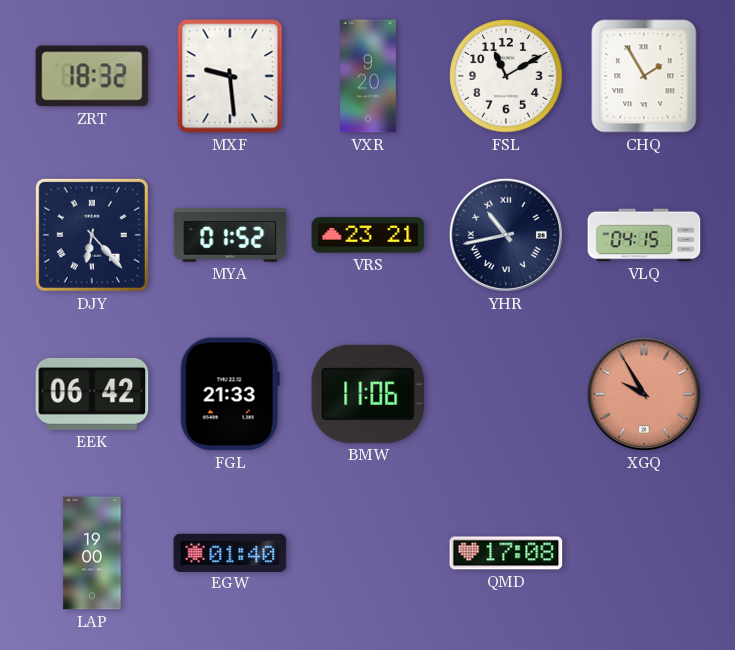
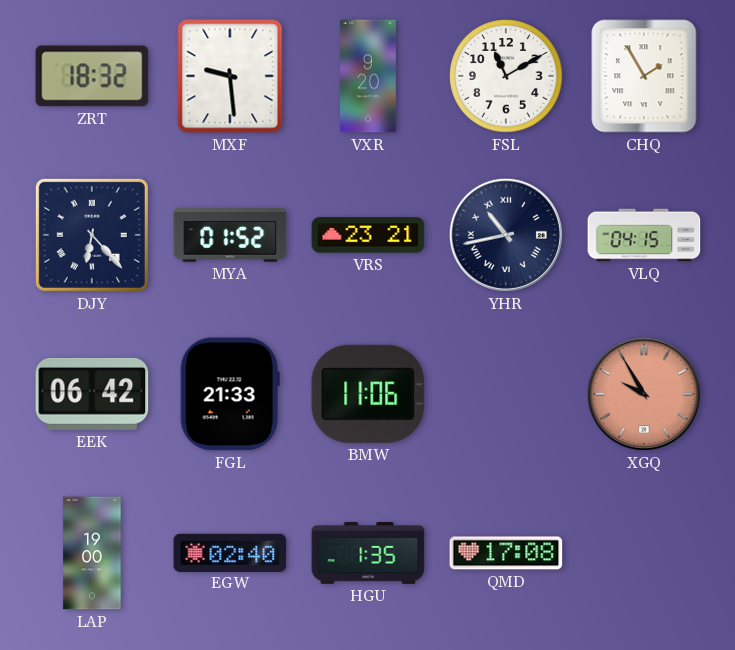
EGW: 01:40 -> 02:40 (230, 552)
HGU: none -> 1:35 (368, 553)
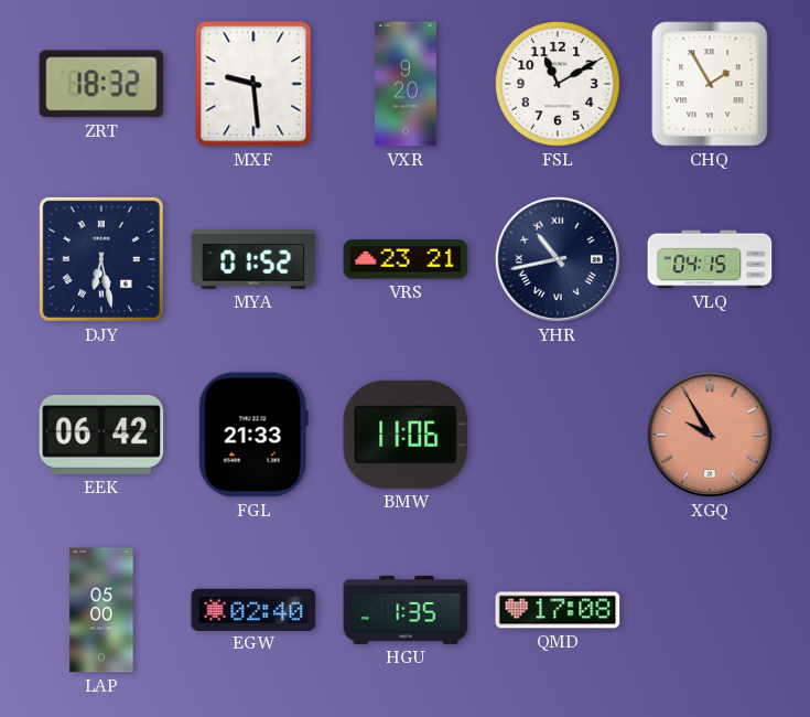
DJY: 6:23 -> 6:28 (101, 259)
LAP: 19:00 -> 05:00 (101, 610)
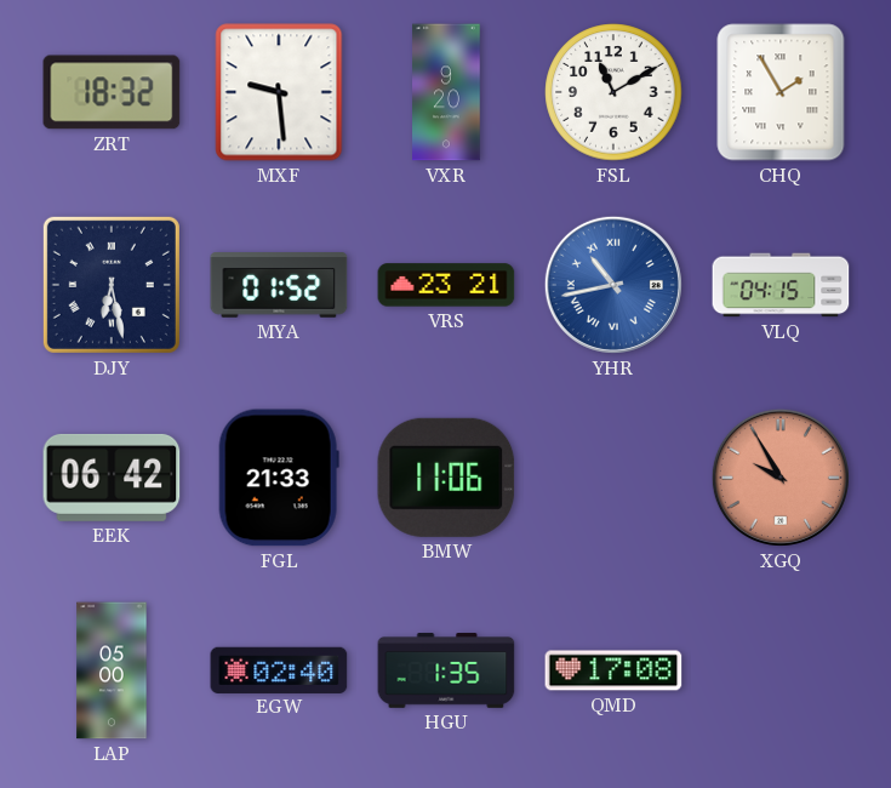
YHR dial: navy -> blue (613, 285)
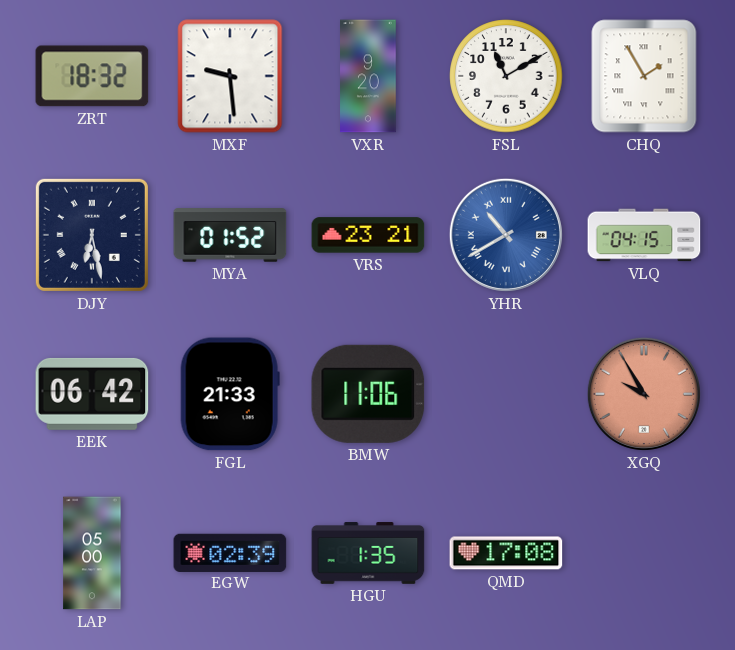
YHR: 10:43 -> 10:40 (506, 235)
EGW: 02:40 -> 02:39 (230, 552)
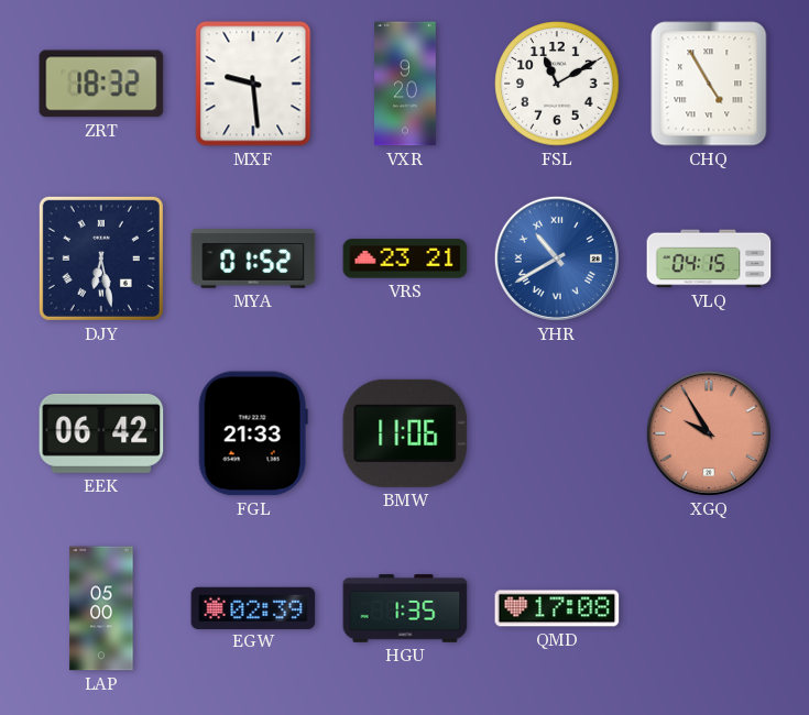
CHQ: 1:55 -> 4:55 (709, 84)
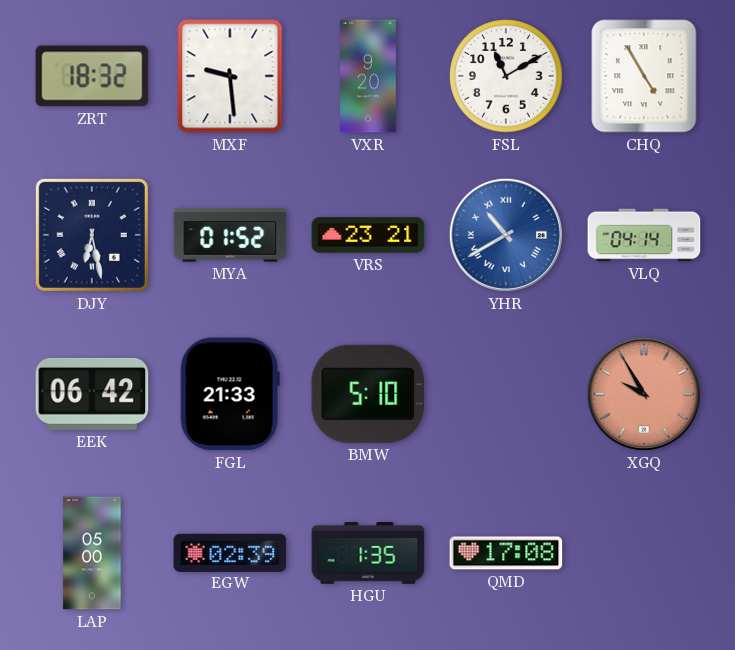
VLQ: 04:15 -> 04:14 (644, 235)
BMW: 11:06 -> 5:10 (368, 394)
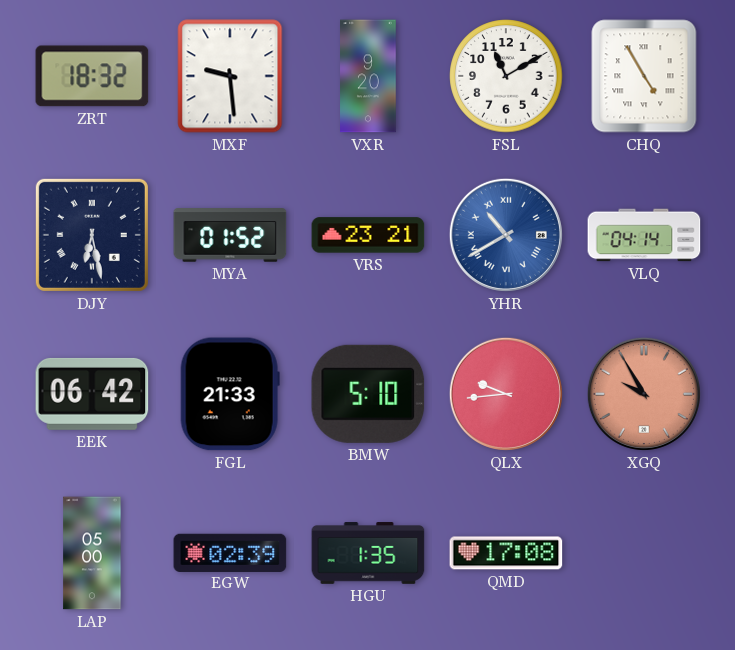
QLX: none -> 9:44 (506, 394)
